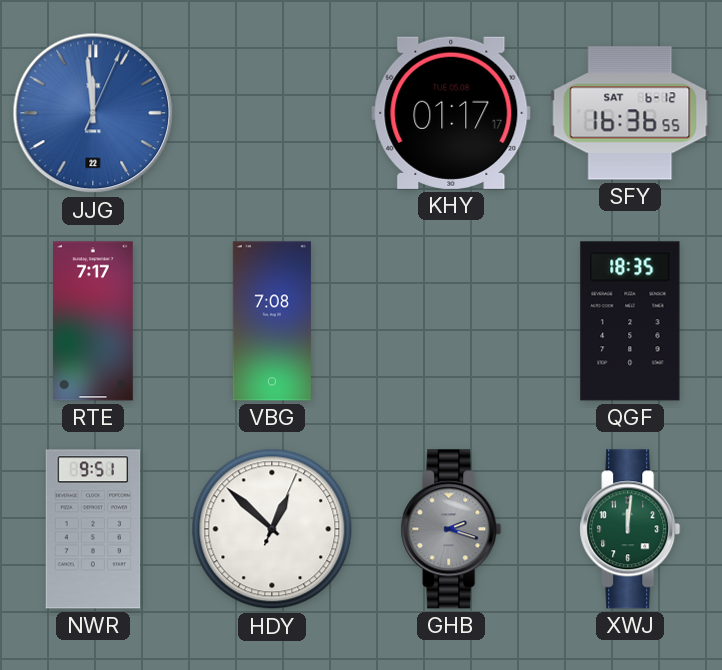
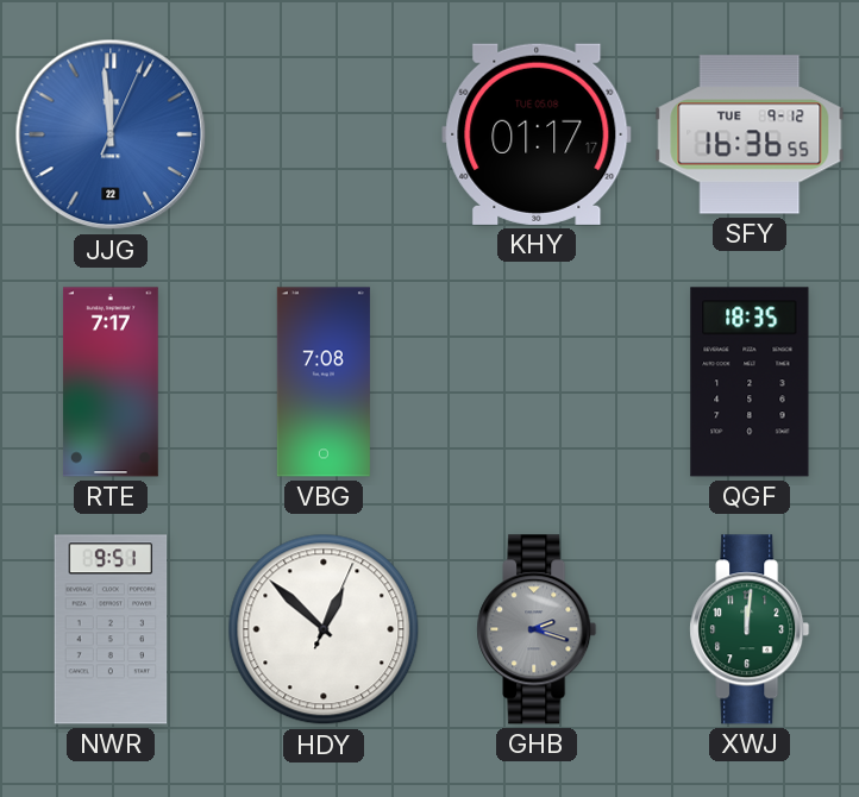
SFY date: SAT 6-12 -> TUE 9-12 (750, 134)
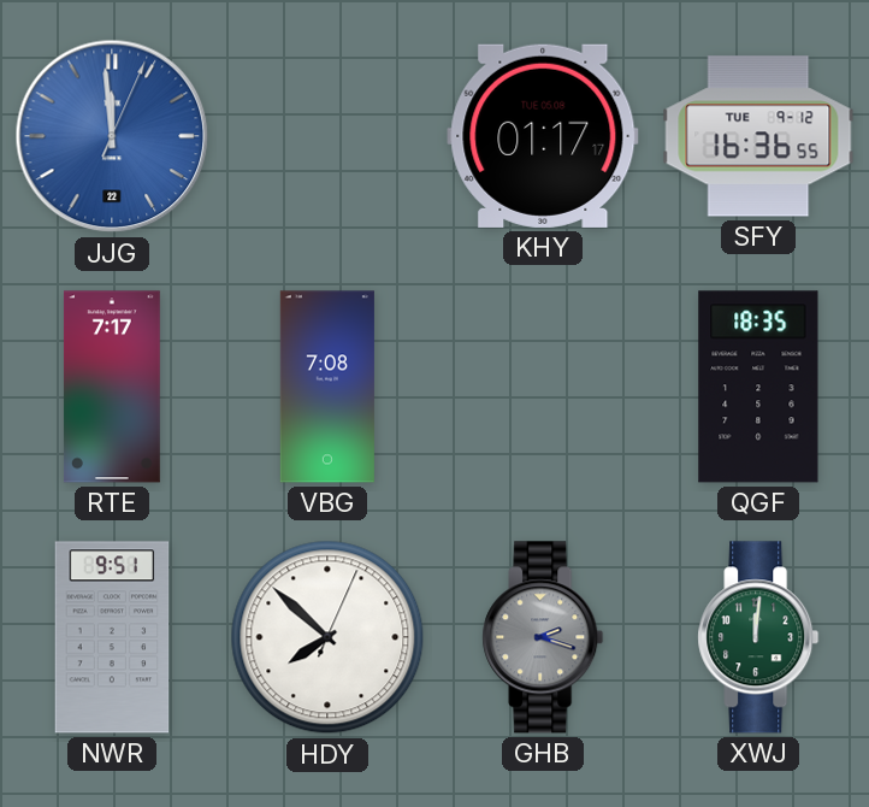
HDY: 12:52 -> 7:52 (327, 637)
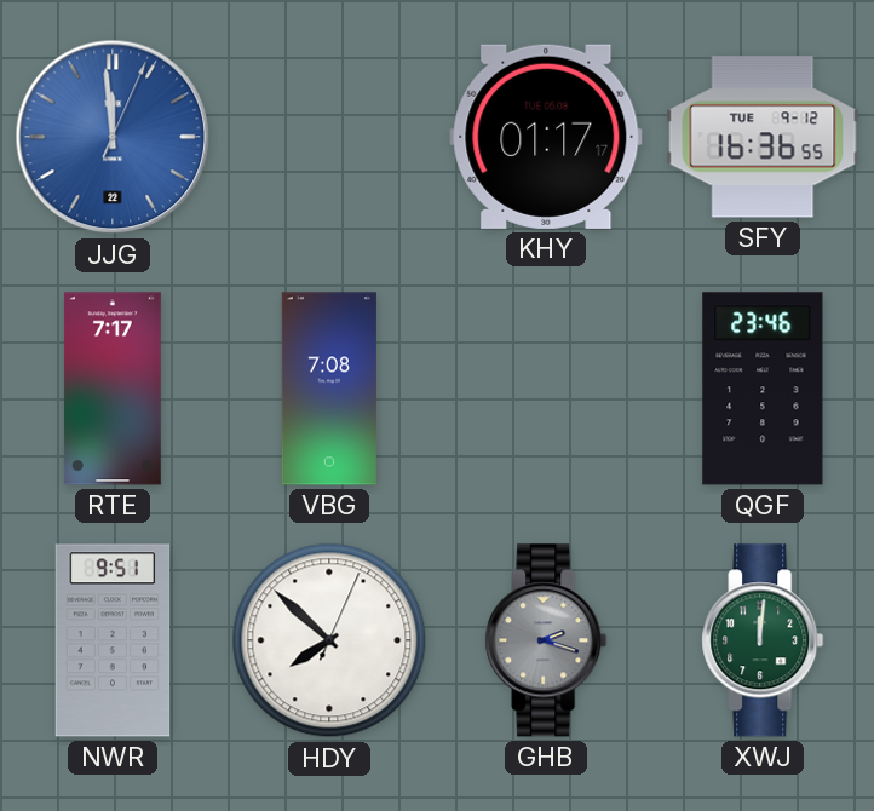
QGF: 18:35 -> 23:46 (763, 389)
